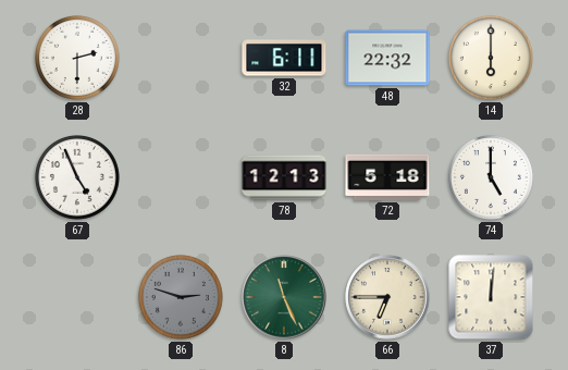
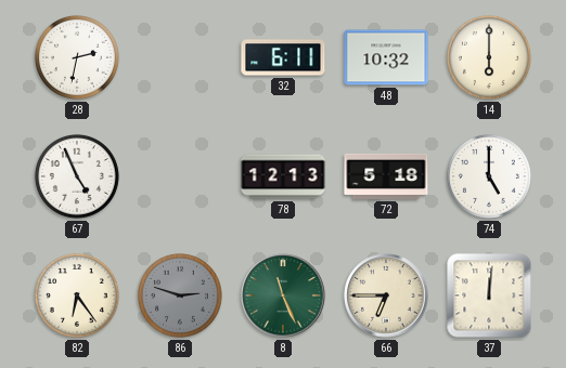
28: 2:30 -> 2:32 (77, 57)
48: 22:32 -> 10:32 (386, 57)
82: none -> 6:24 (77, 295)
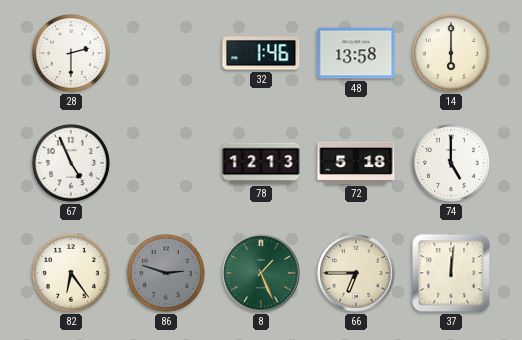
28: 2:32 -> 2:30 (71, 53)
32: 6:11 -> 1:46 (261, 53)
48: 10:32 -> 13:58 (356, 53)
8: 11:26 -> 1:26 (261, 273)
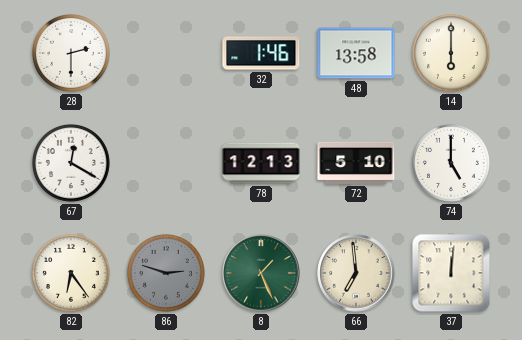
67: 4:56 -> 12:20 (71, 163)
72: 5:18 -> 5:10 (356, 163)
66: 6:45 -> 6:59 (356, 273)
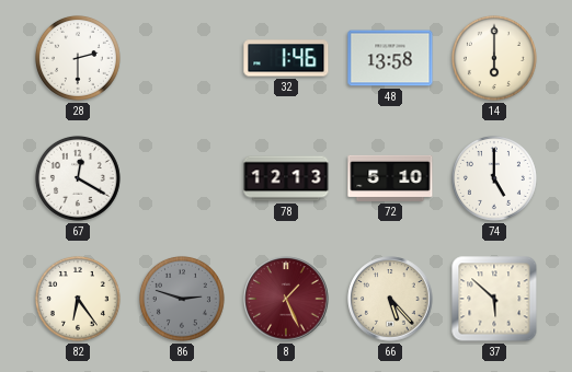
8 dial: green -> burgundy (286, 299)
66: 6:59 -> 5:23 (390, 299)
37: 12:01 -> 5:52 (494, 299)
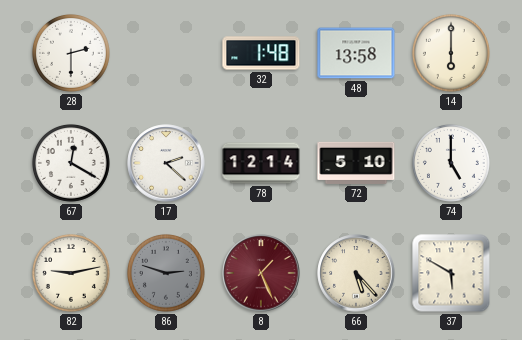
32: 1:46 -> 1:48 (261, 53)
17: none -> 2:22 (166, 163)
78: 12:13 -> 12:14 (261, 163)
82: 6:24 -> 9:13 (71, 273)
37: 5:52 -> 5:50 (451, 273)
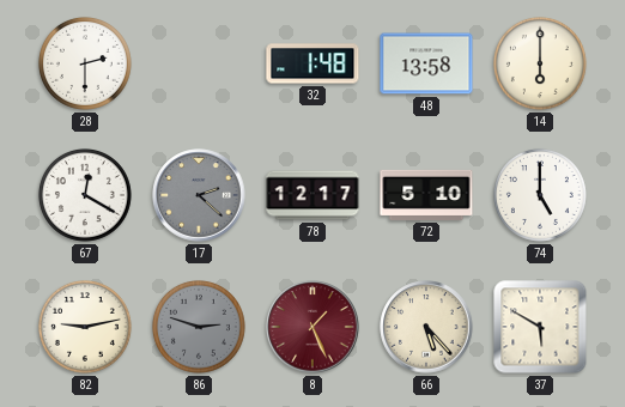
17 dial: white -> grey (199, 195)
78: 12:14 -> 12:17 (313, 195)
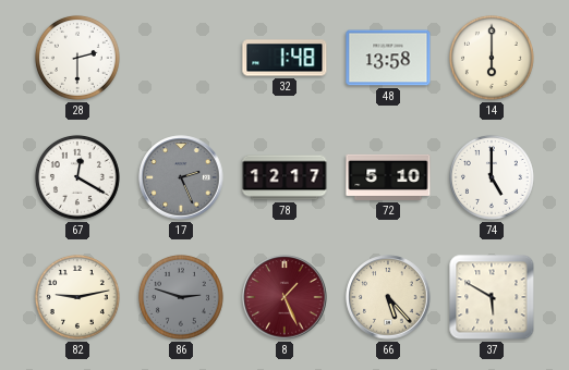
17: 2:22 -> 2:26 (181, 177)
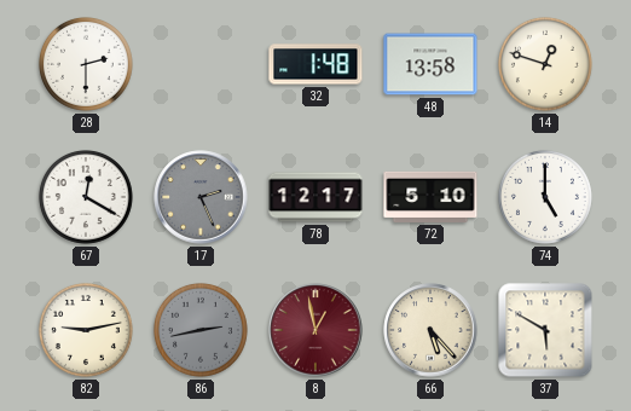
14: 6:00 -> 12:48 (545, 64)
86: 2:48 -> 2:43 (201, 330)
8: 1:26 -> 12:58 (315, 330)
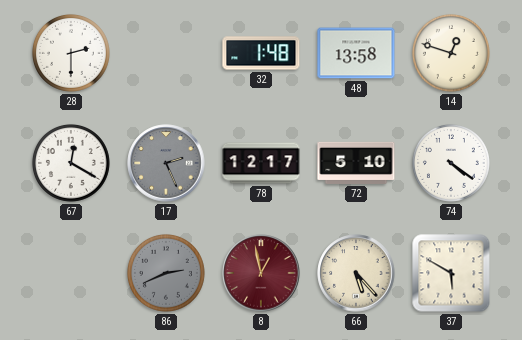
74: 5:00 -> 4:21 (451, 163)
82: 9:13 -> none (86, 330)
86: 2:43 -> 2:41 (166, 273)
